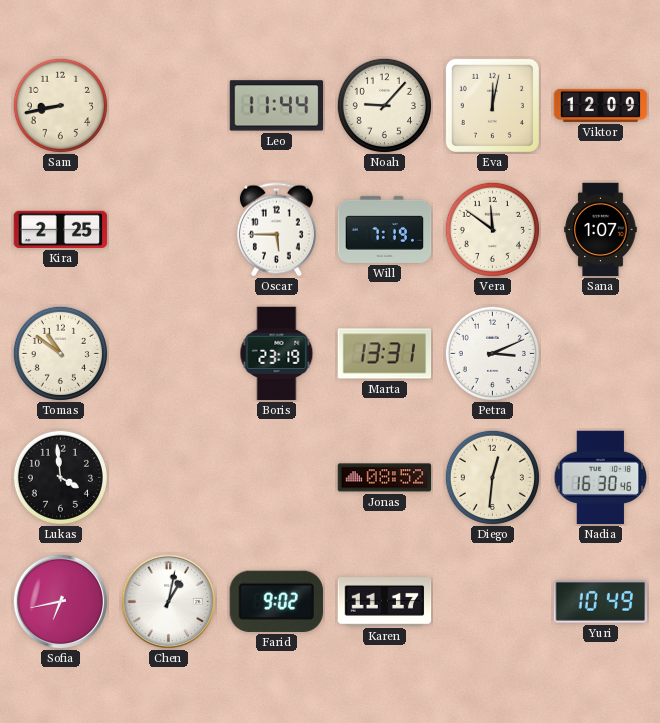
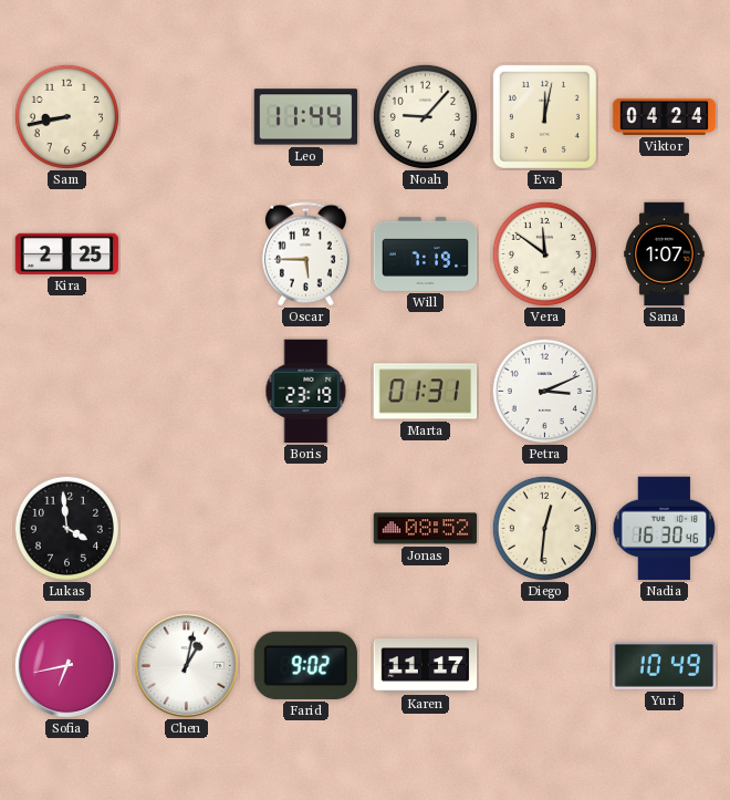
Viktor: 12:09 -> 04:24 (665, 116)
Tomas: 10:51 -> none (60, 353)
Marta: 13:31 -> 01:31 (426, 392)
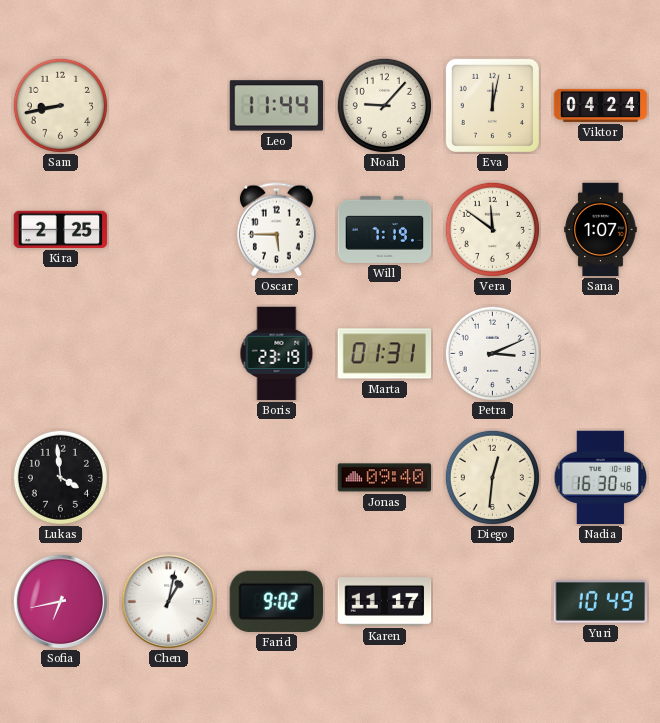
Jonas: 08:52 -> 09:40 (385, 478)
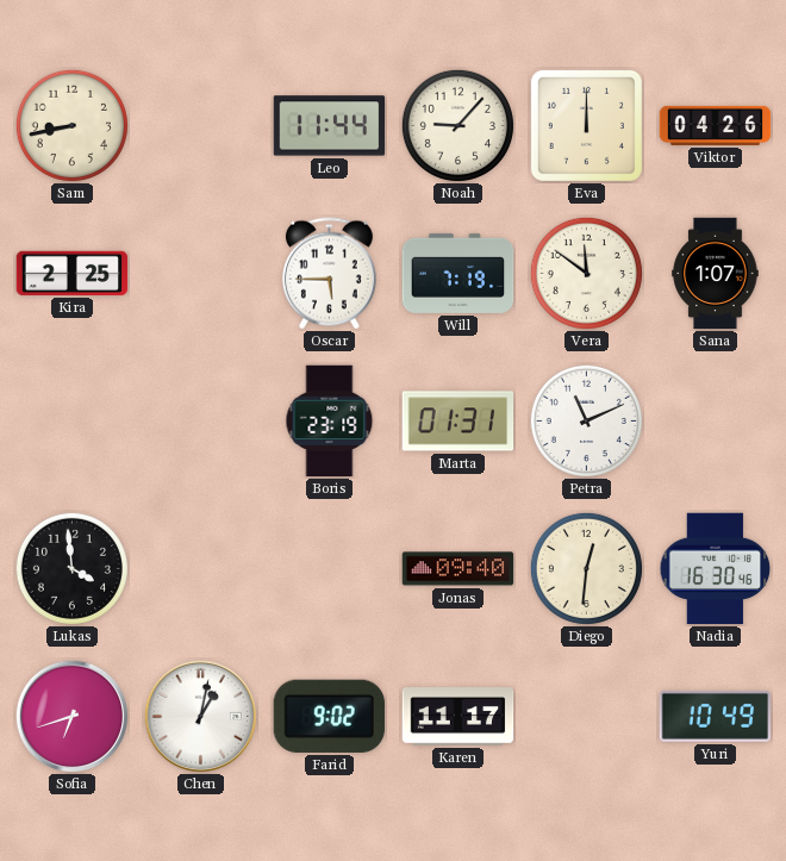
Eva: 12:02 -> 12:00 (586, 125)
Viktor: 04:24 -> 04:26 (716, 125)
Petra: 3:11 -> 11:11 (586, 420)
Sofia: 6:43 -> 6:42 (71, 716)
